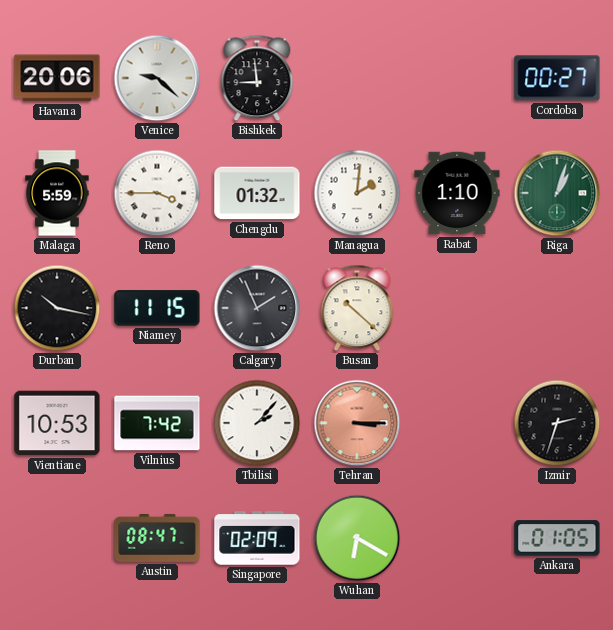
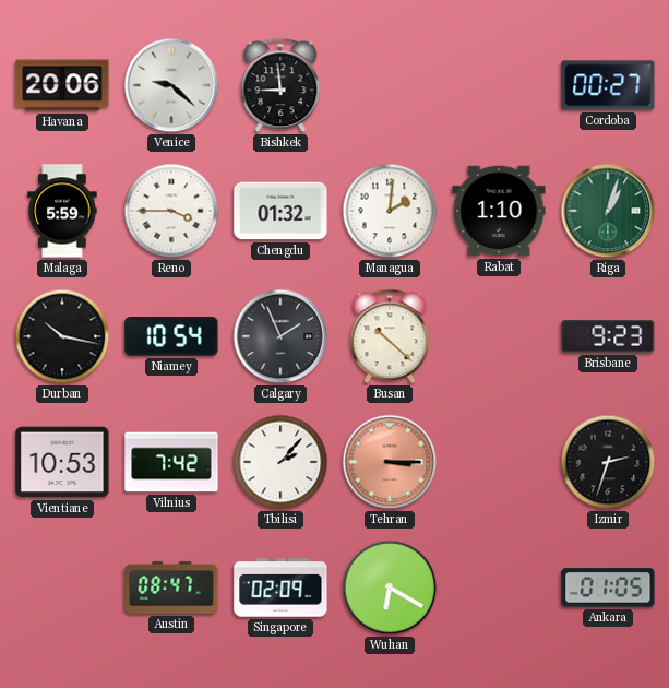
Niamey: 11:15 -> 10:54 (171, 336)
Brisbane: none -> 9:23 (608, 336)
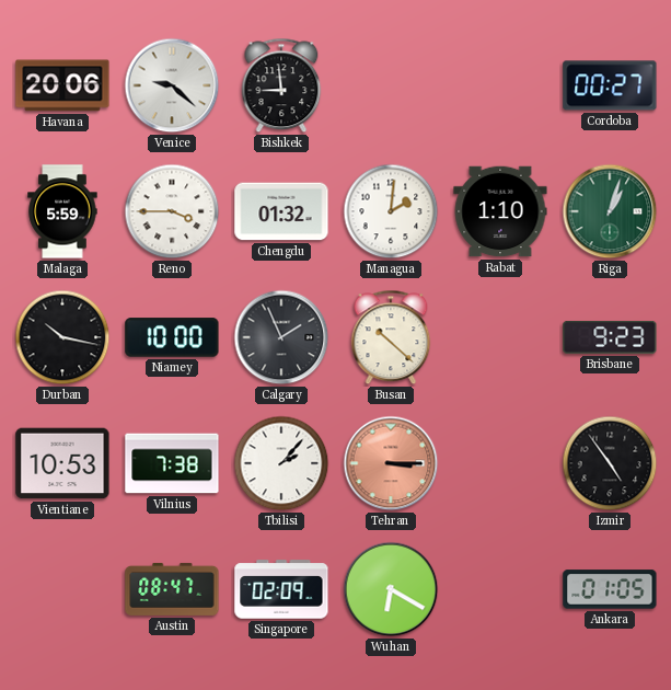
Niamey: 10:54 -> 10:00 (172, 337)
Vilnius: 7:42 -> 7:38 (172, 463)
Izmir: 2:33 -> 4:54 (610, 463)
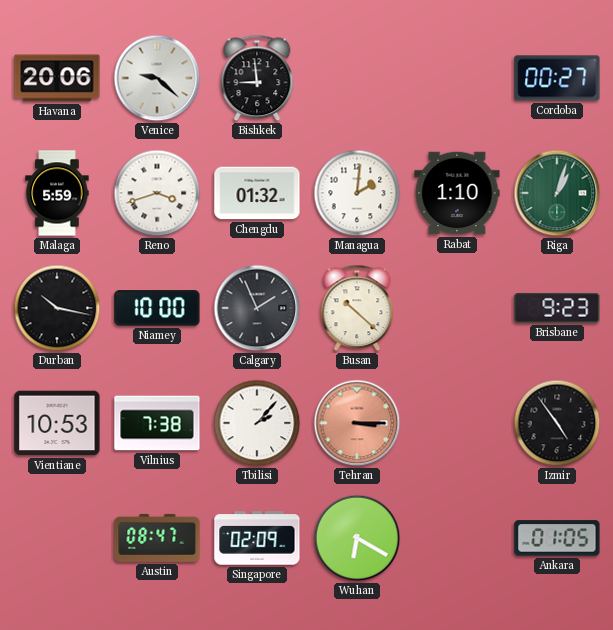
Reno: 3:45 -> 3:42 (157, 193)
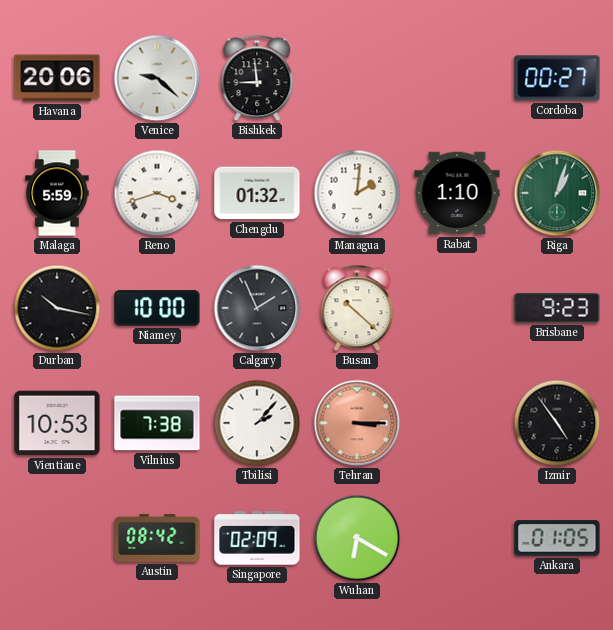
Austin: 08:47 -> 08:42 (157, 538)
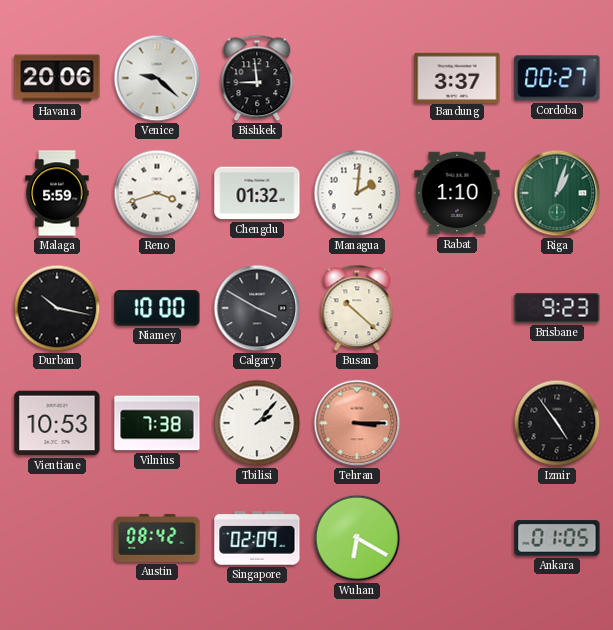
Bandung: none -> 3:37 (457, 77)
Calgary: 1:56 -> 3:50 (257, 308)
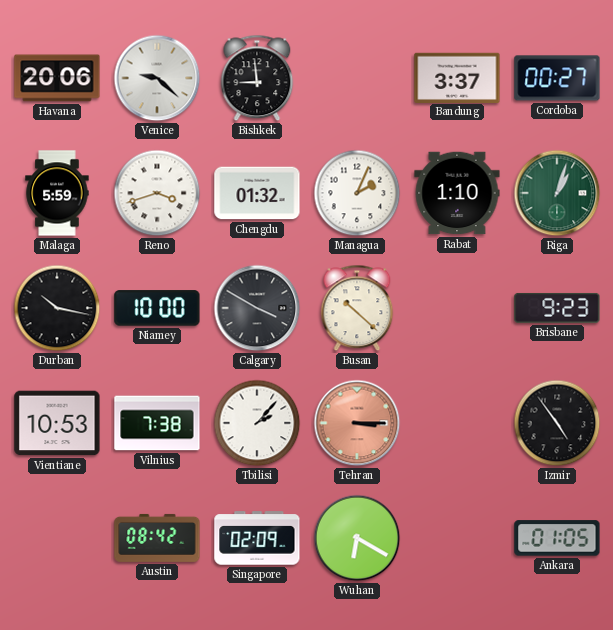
Managua: 2:01 -> 2:04 (357, 193)
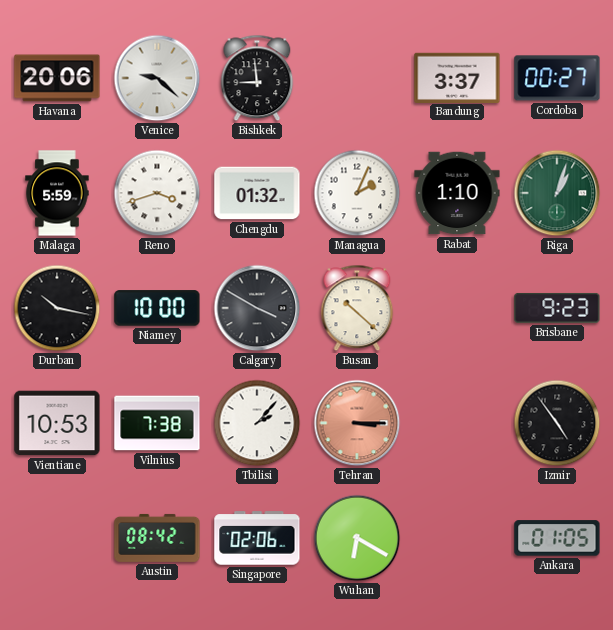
Singapore: 02:09 -> 02:06 (257, 538)
